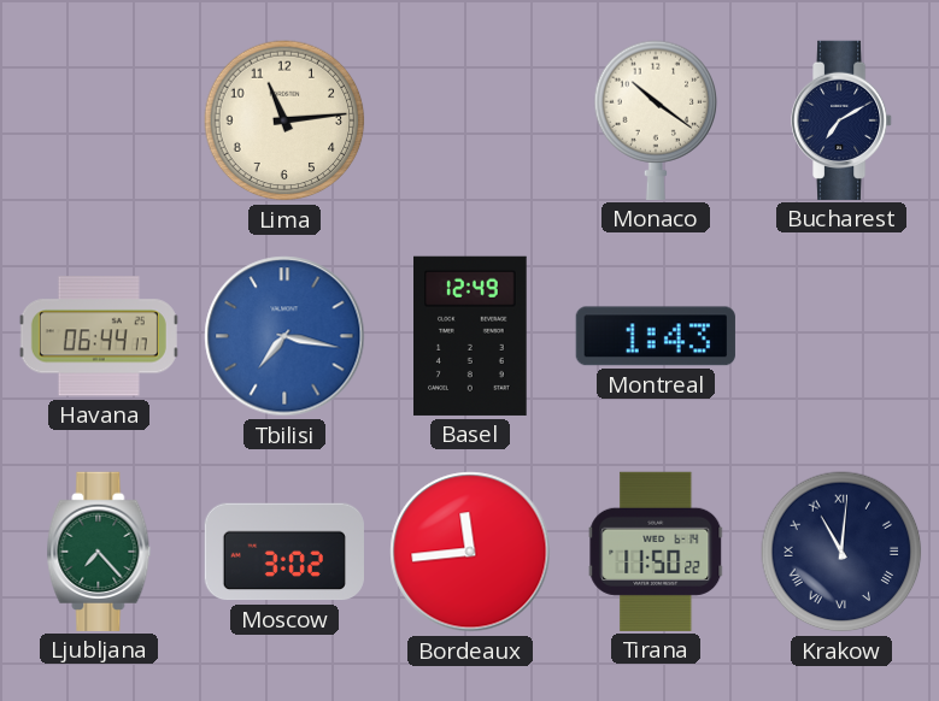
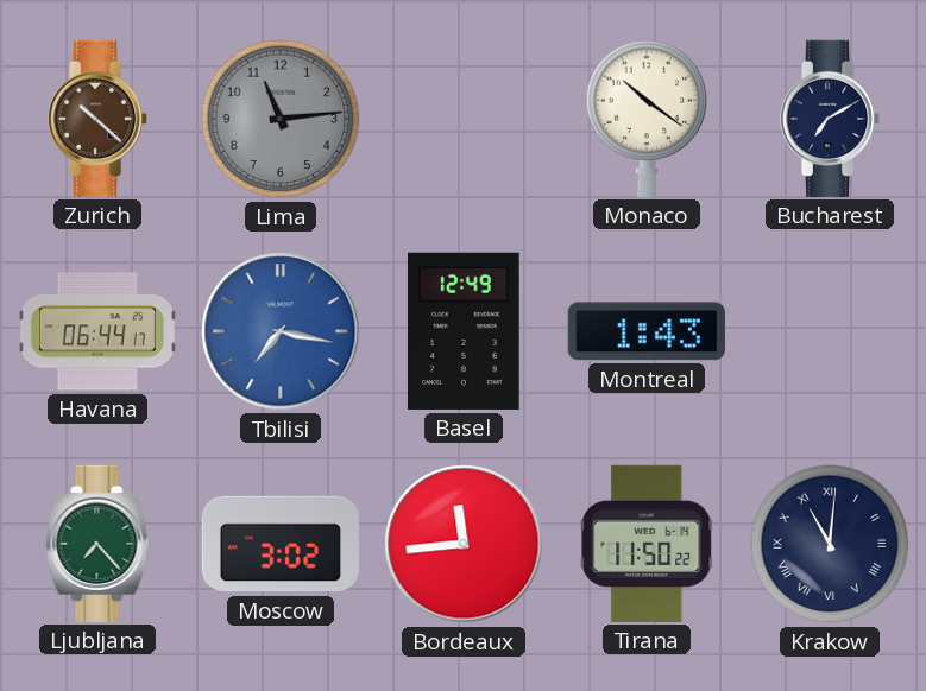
Zurich: none -> 10:22 (99, 119)
Lima dial: cream -> grey (281, 119)
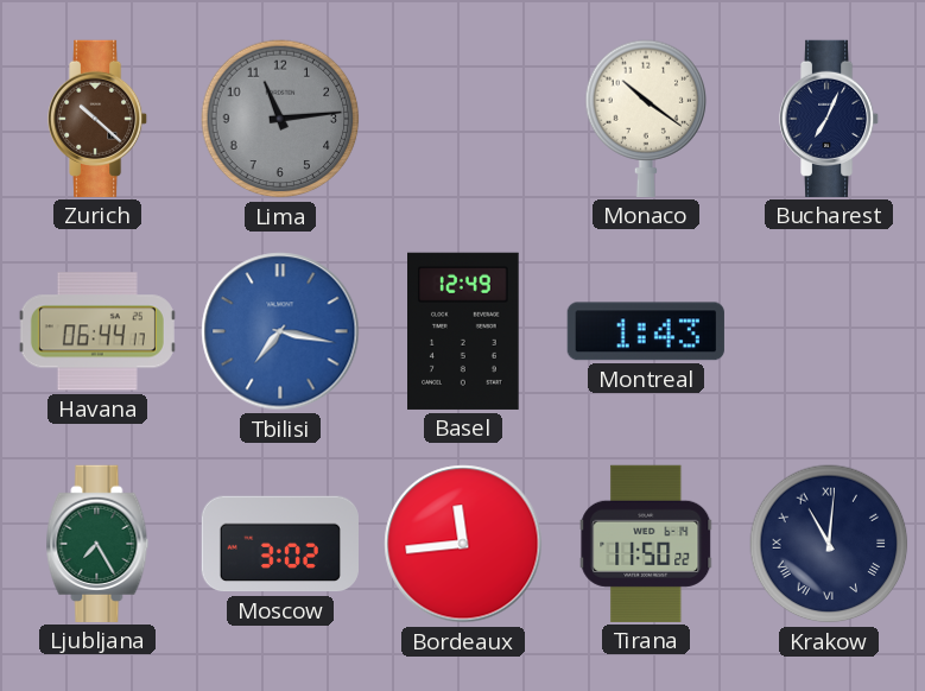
Bucharest: 7:10 -> 7:04 (830, 119)
Ljubljana: 7:23 -> 7:25 (97, 544)
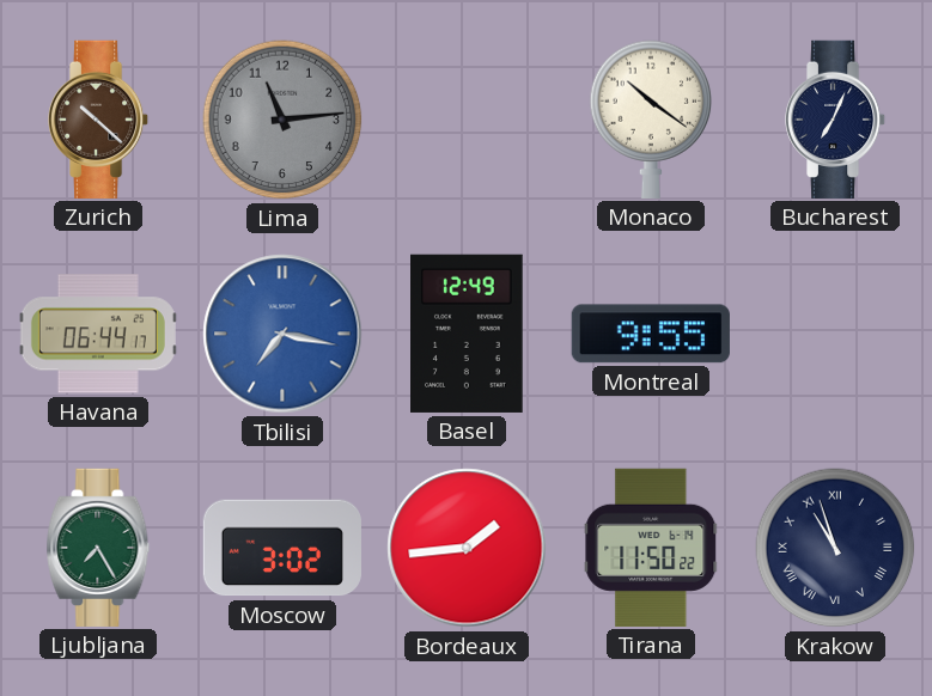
Montreal: 1:43 -> 9:55 (651, 334)
Bordeaux: 11:44 -> 1:44 (467, 548)
Krakow: 11:01 -> 10:57 (835, 548)
